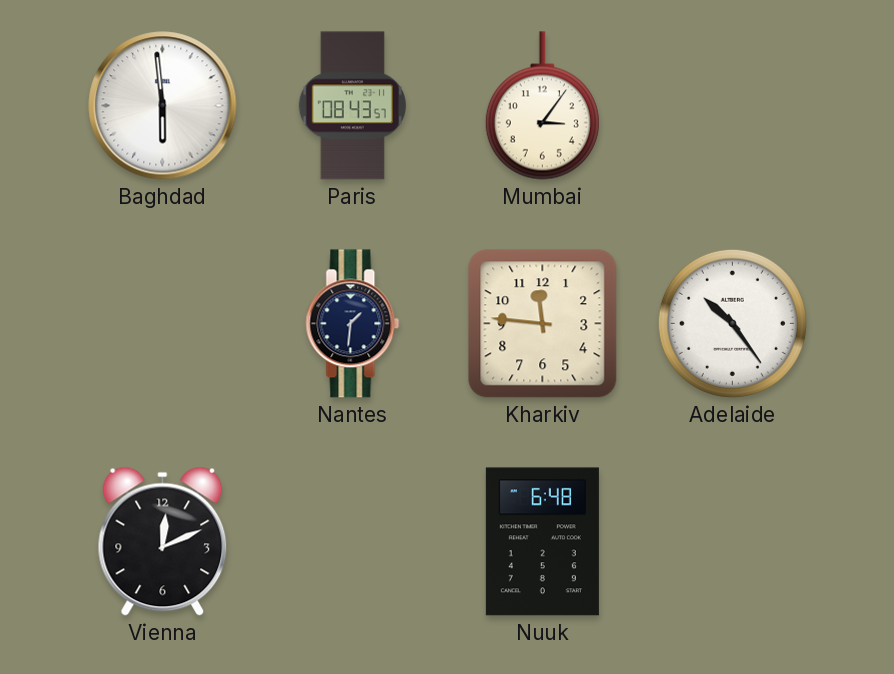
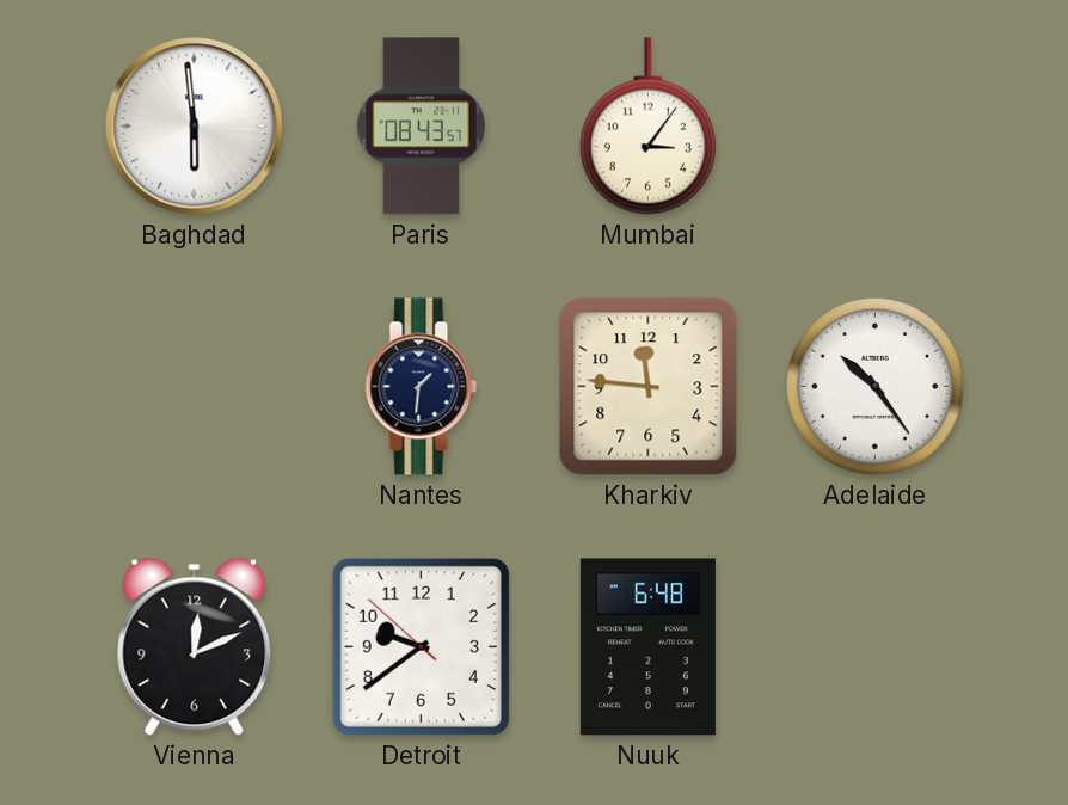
Detroit: none -> 9:38 (421, 646)
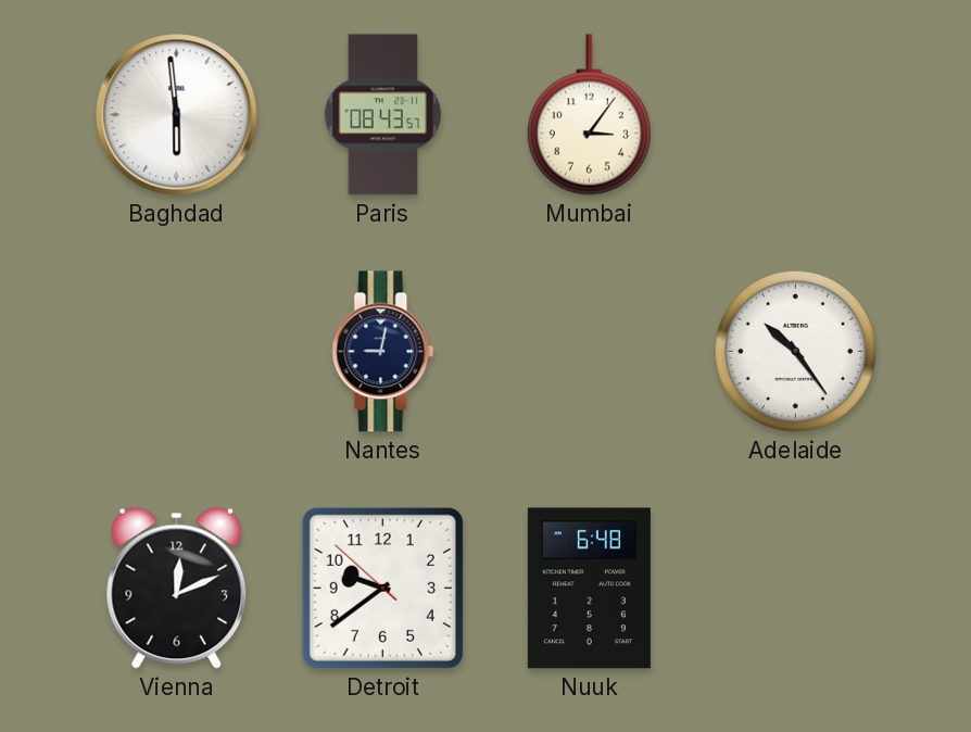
Nantes: 1:31 -> 9:02 (383, 352)
Kharkiv: 11:46 -> none (649, 387)
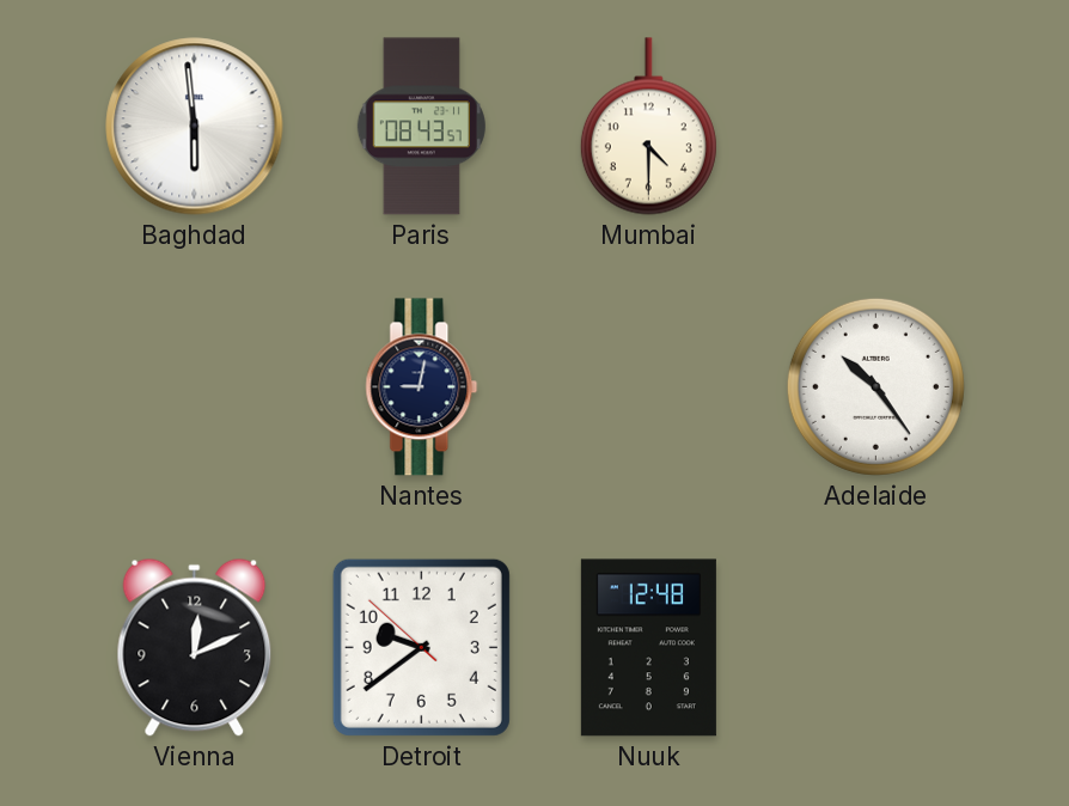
Mumbai: 3:06 -> 4:30 (648, 127)
Nuuk: 6:48 -> 12:48 (648, 648)
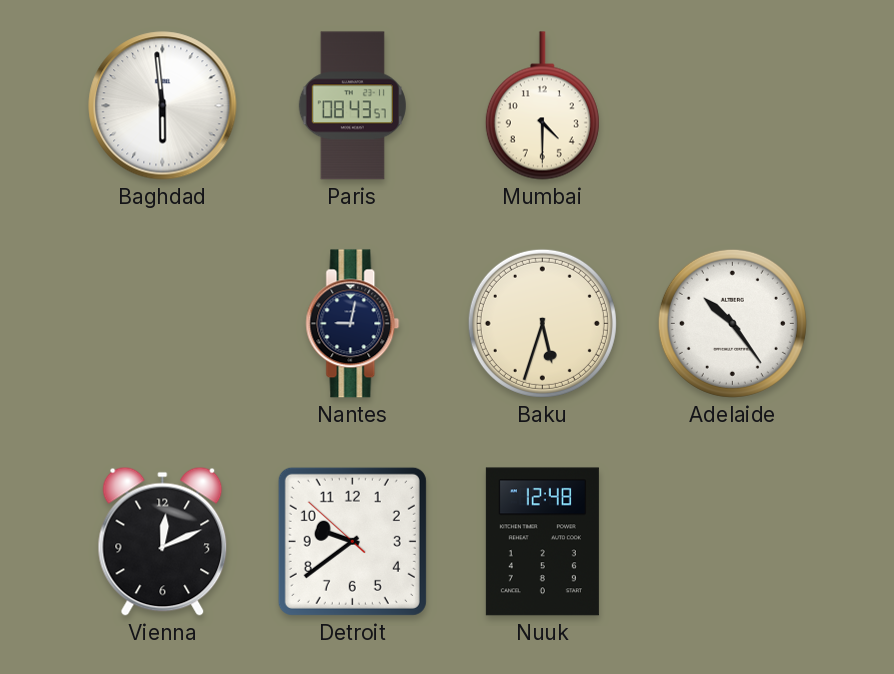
Baku: none -> 5:33 (542, 323)
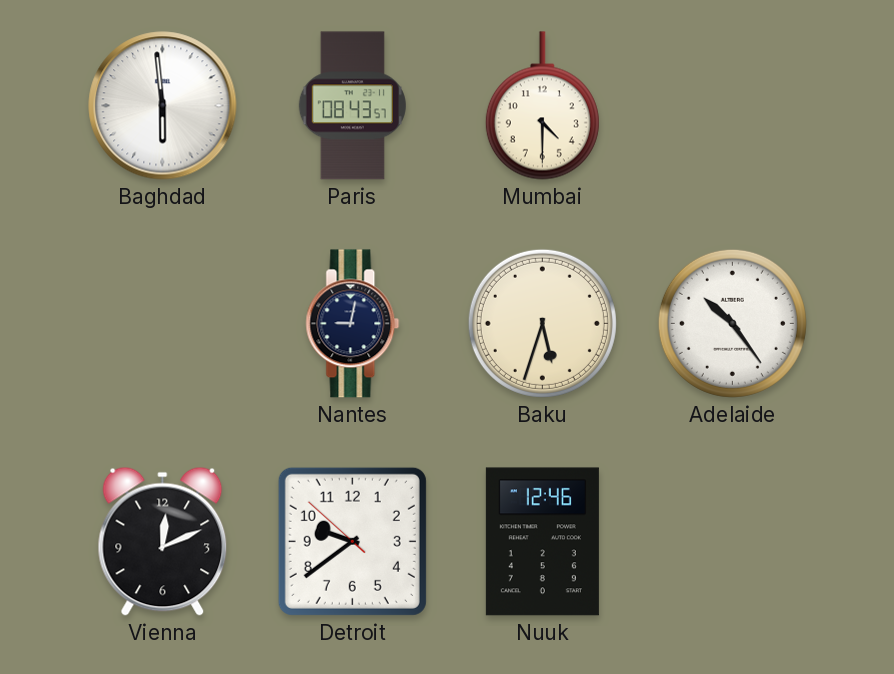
Nuuk: 12:48 -> 12:46 (542, 542)
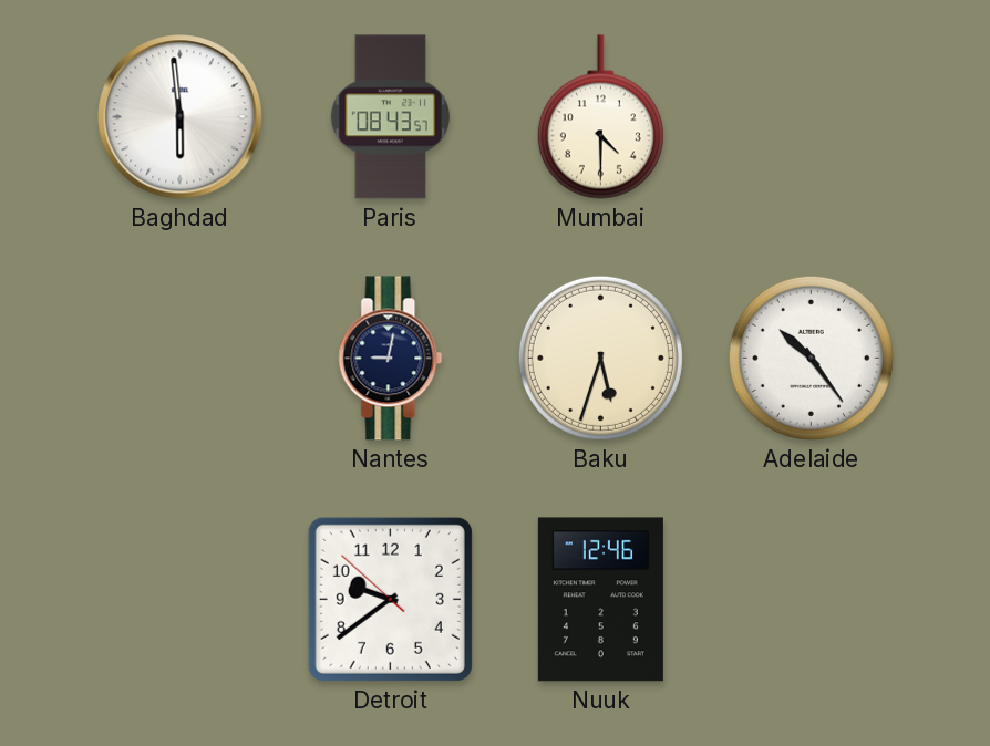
Vienna: 12:11 -> none (163, 541)
